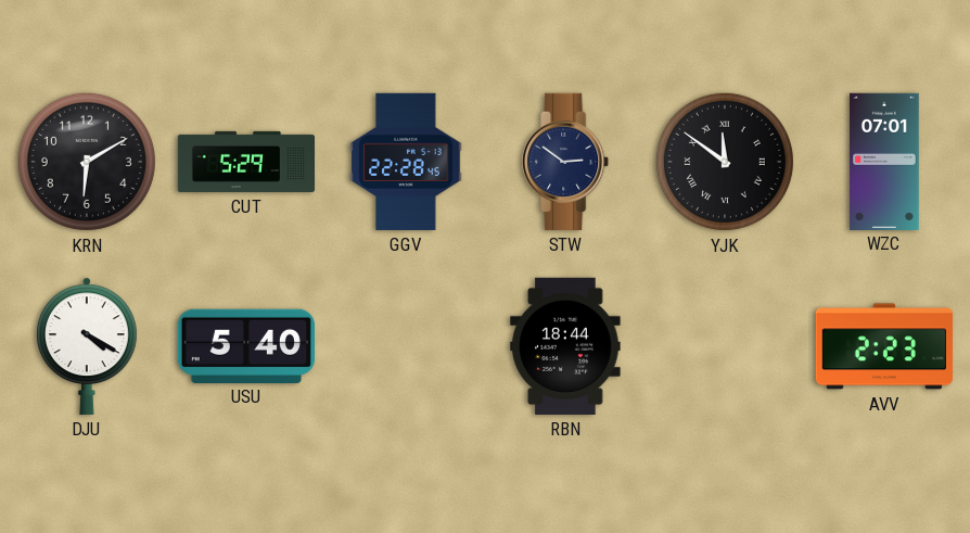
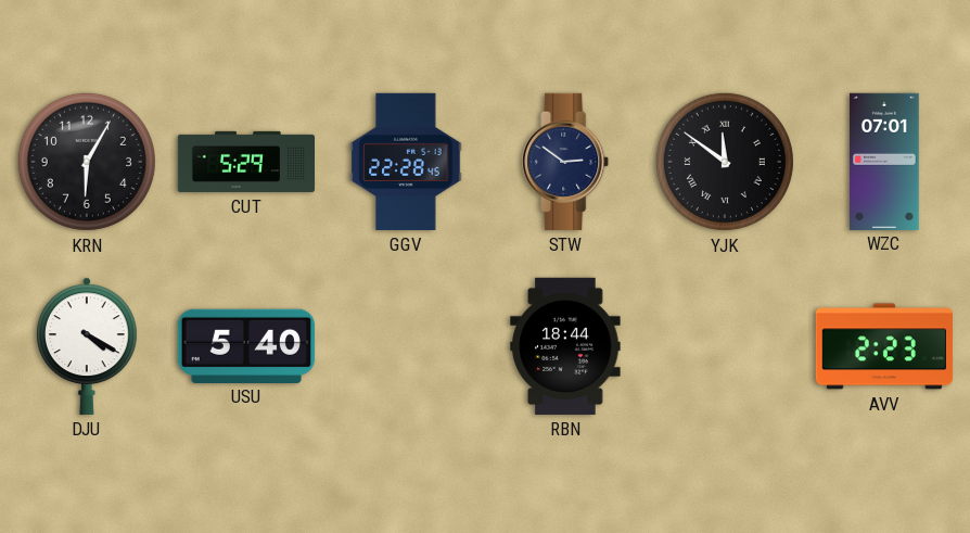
KRN: 6:10 -> 6:05 (87, 162)
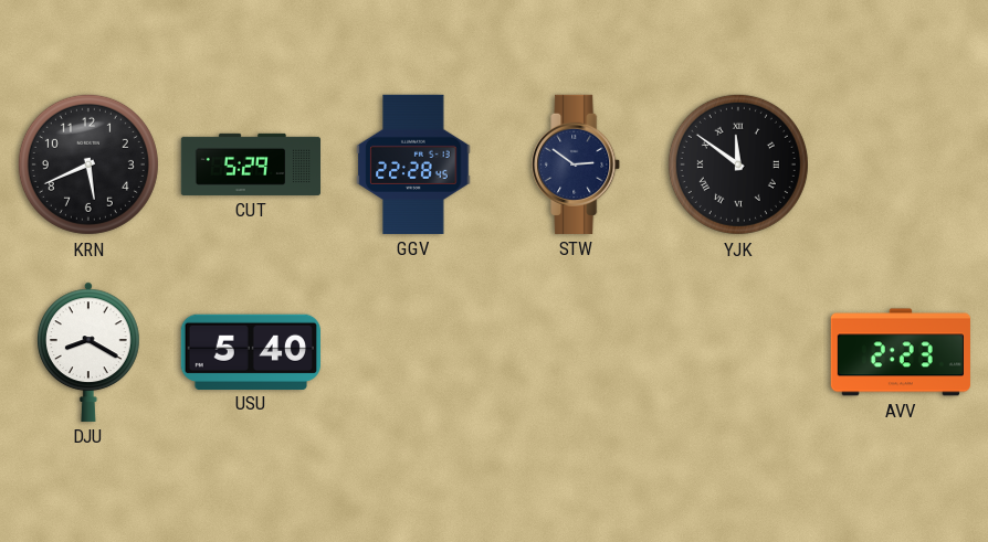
KRN: 6:05 -> 5:41 (88, 164)
WZC: 07:01 -> none (884, 161)
DJU: 4:20 -> 8:20 (90, 352)
RBN: 18:44 -> none (565, 346)
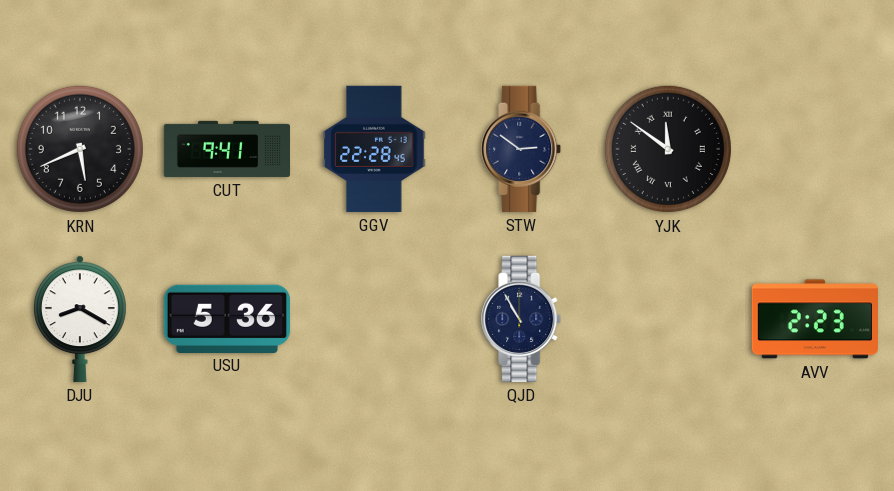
CUT: 5:29 -> 9:41 (226, 149)
USU: 5:40 -> 5:36 (227, 318)
QJD: none -> 10:55 (522, 319)
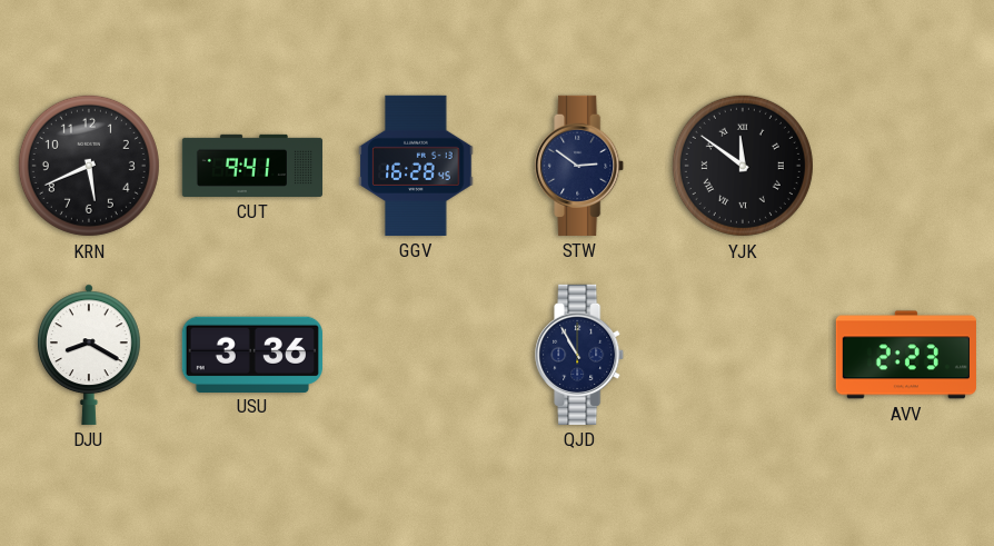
GGV: 22:28 -> 16:28 (416, 166)
USU: 5:36 -> 3:36 (252, 354)
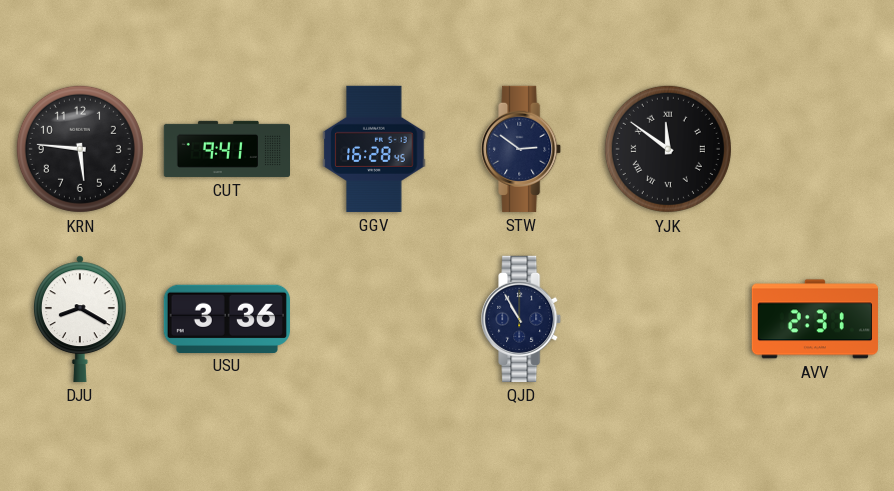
KRN: 5:41 -> 5:46 (80, 149)
AVV: 2:23 -> 2:31 (815, 319)
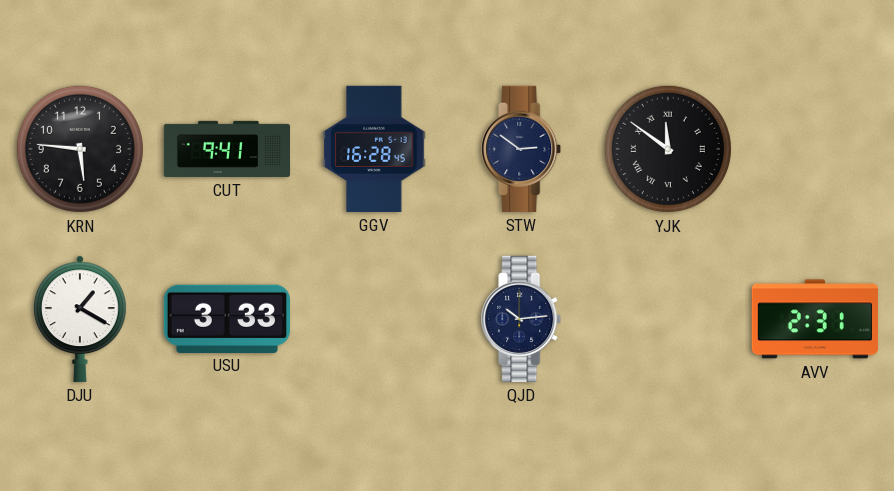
DJU: 8:20 -> 1:20 (81, 319)
USU: 3:36 -> 3:33 (227, 318)
QJD: 10:55 -> 10:14 (522, 319)
